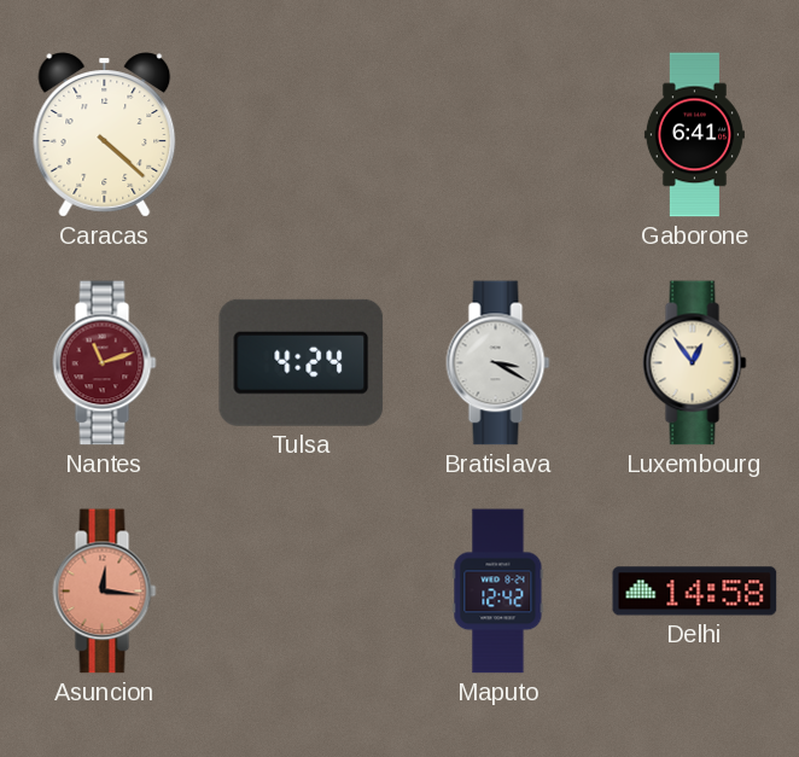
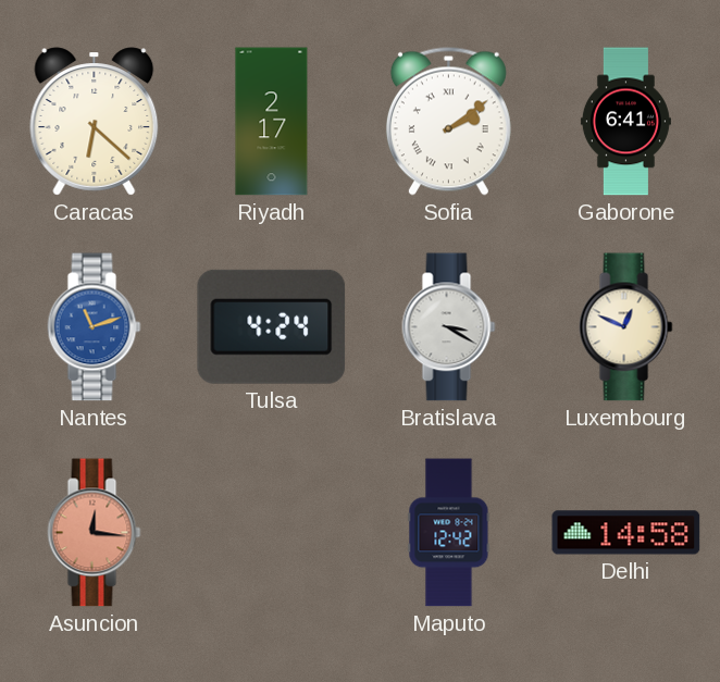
Caracas: 4:22 -> 6:22 (95, 122)
Riyadh: none -> 2:17 (272, 122)
Sofia: none -> 2:09 (448, 121)
Nantes dial: burgundy -> blue (95, 327)
Luxembourg: 12:54 -> 12:49 (626, 327)
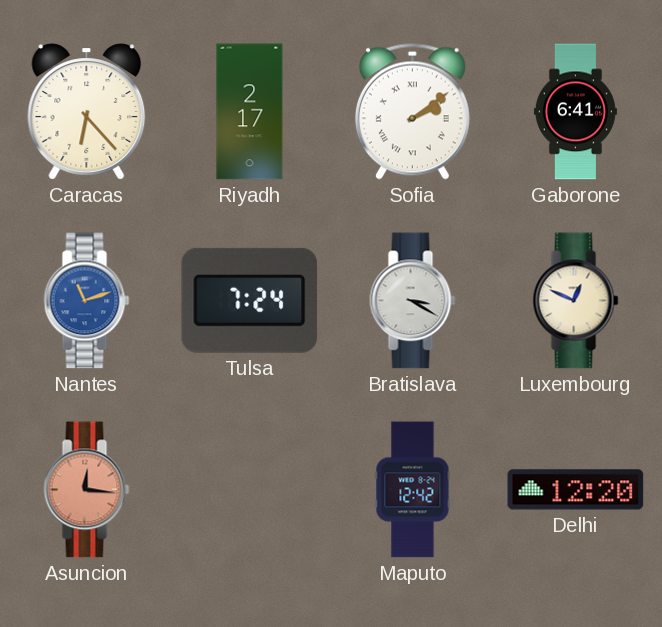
Caracas: 6:22 -> 6:23 (87, 112)
Tulsa: 4:24 -> 7:24 (250, 300)
Delhi: 14:58 -> 12:20 (576, 490)
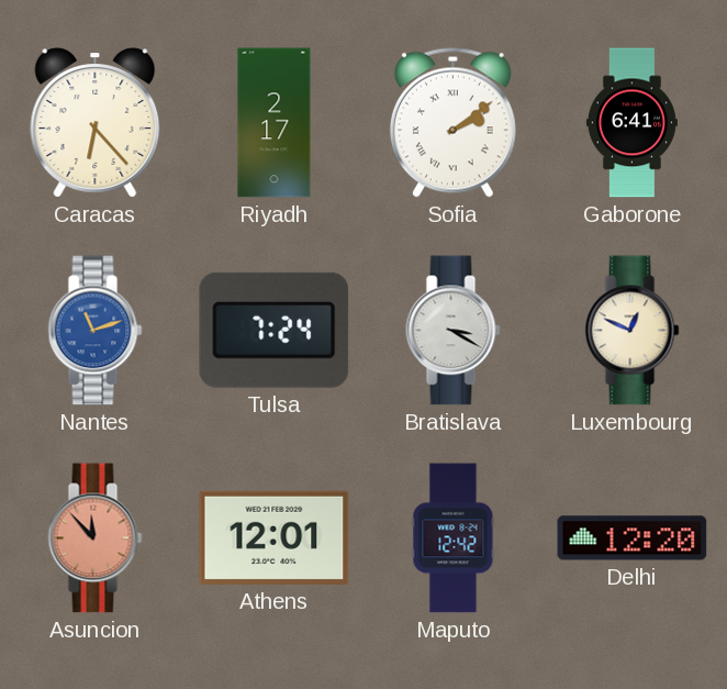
Asuncion: 12:16 -> 11:53 (96, 538)
Athens: none -> 12:01 (275, 537)
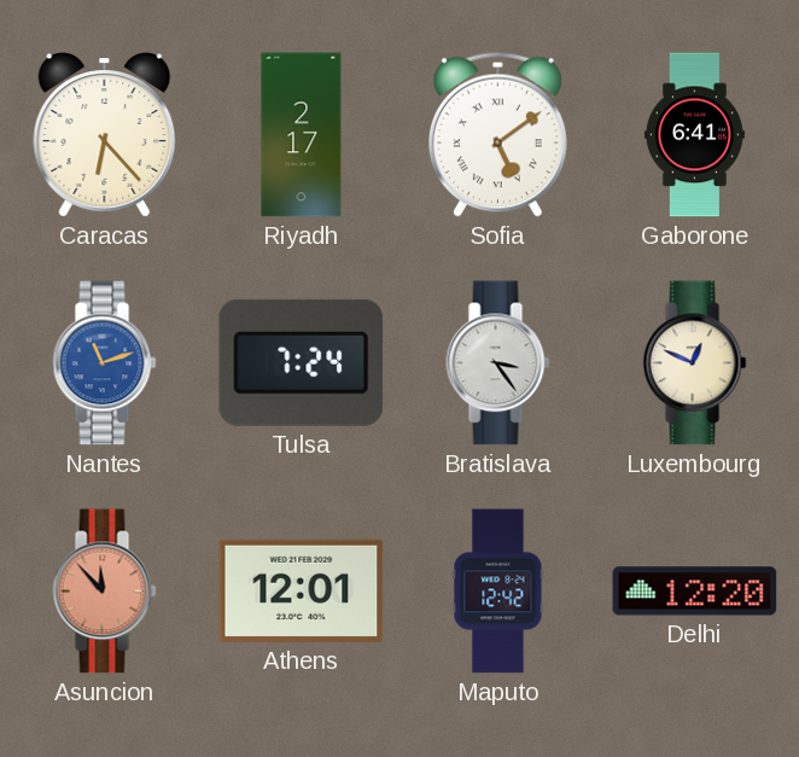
Sofia: 2:09 -> 5:09 (497, 134)
Bratislava: 3:20 -> 3:24 (498, 363)
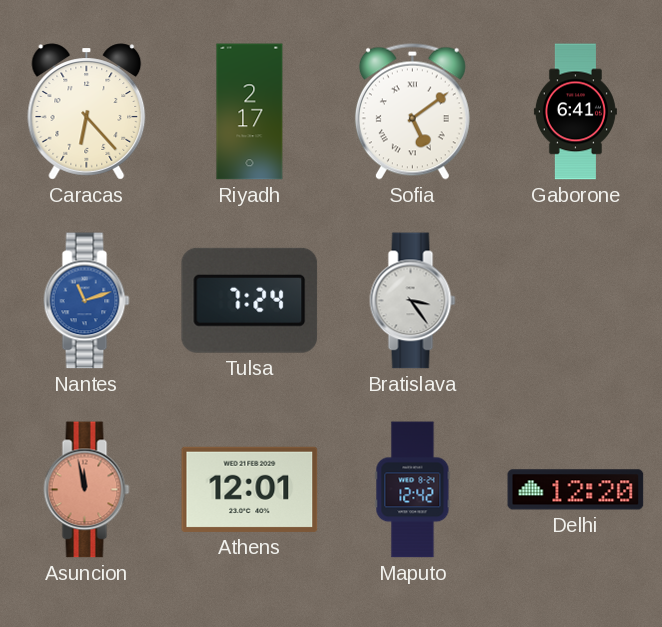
Luxembourg: 12:49 -> none (695, 363)
Asuncion: 11:53 -> 11:58 (87, 490)
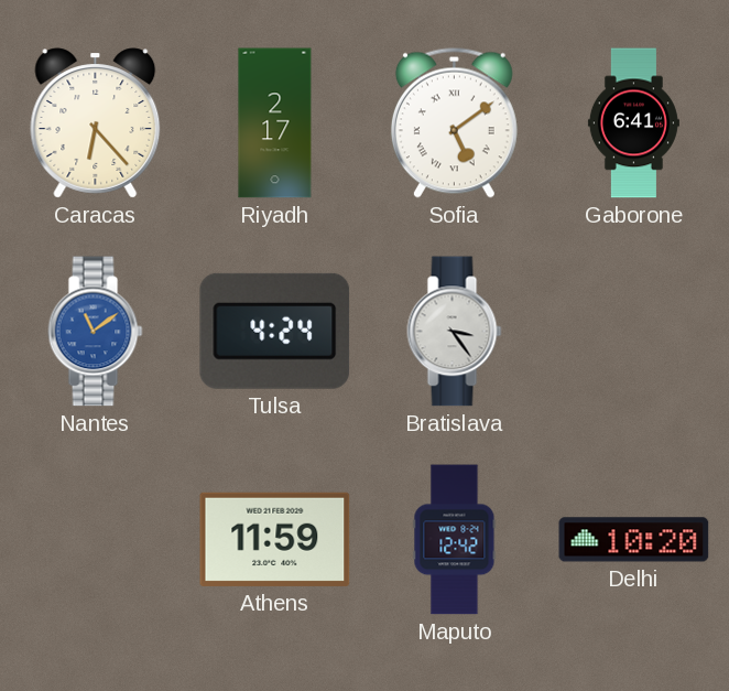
Nantes: 11:12 -> 11:09 (96, 332)
Tulsa: 7:24 -> 4:24 (275, 331)
Asuncion: 11:58 -> none (87, 490)
Athens: 12:01 -> 11:59 (275, 539)
Delhi: 12:20 -> 10:20 (634, 540)
